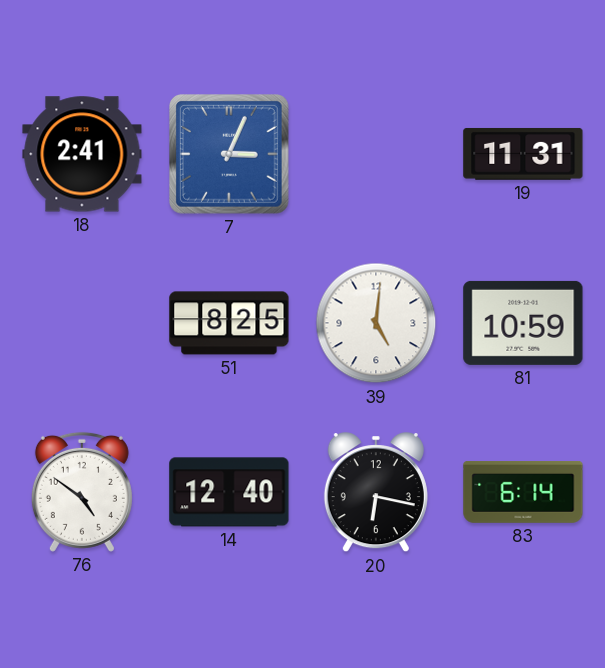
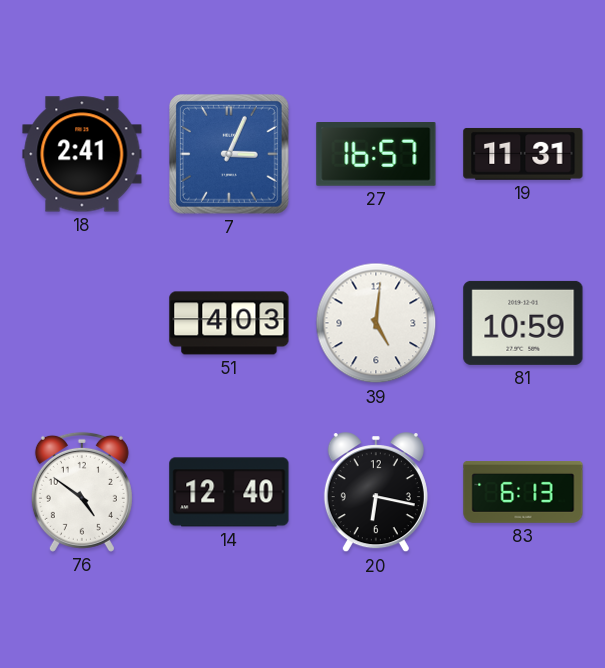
27: none -> 16:57 (376, 155)
51: 8:25 -> 4:03 (229, 323)
83: 6:14 -> 6:13 (523, 493)
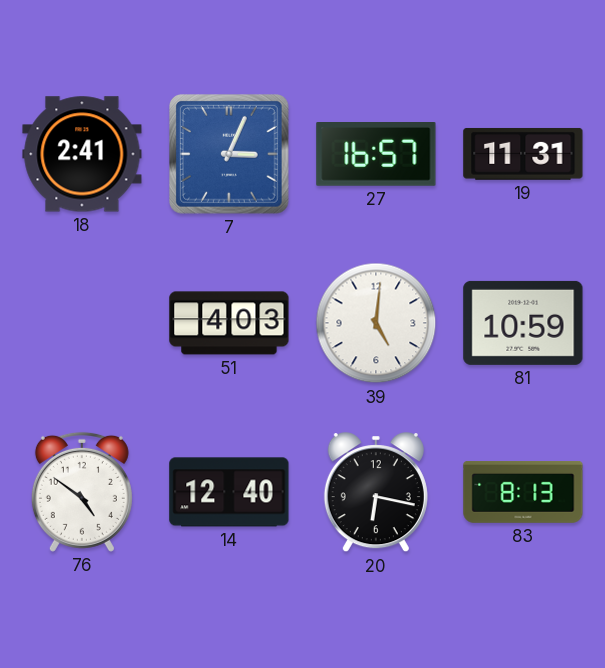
83: 6:13 -> 8:13 (523, 493)
